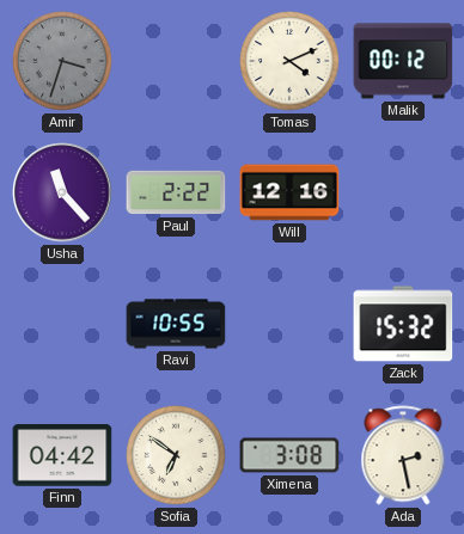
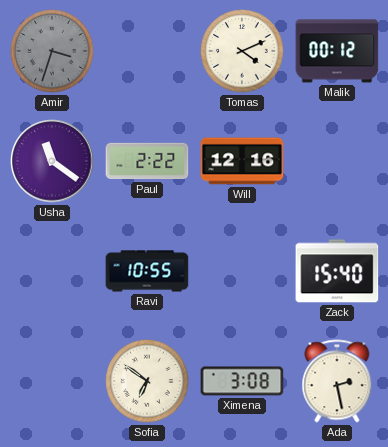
Usha: 11:23 -> 11:21 (52, 161)
Zack: 15:32 -> 15:40 (337, 271)
Finn: 04:42 -> none (62, 455)
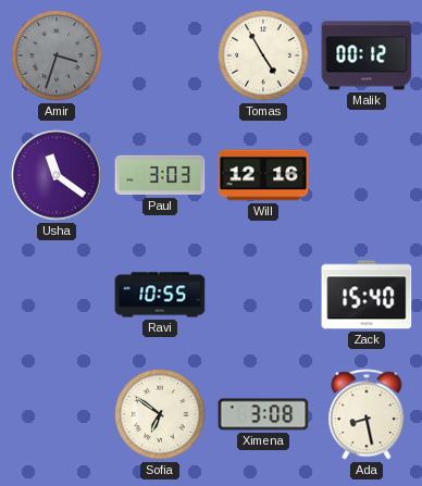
Tomas: 4:11 -> 4:55 (263, 55)
Paul: 2:22 -> 3:03 (160, 175)
Ada: 2:28 -> 8:28 (367, 414)
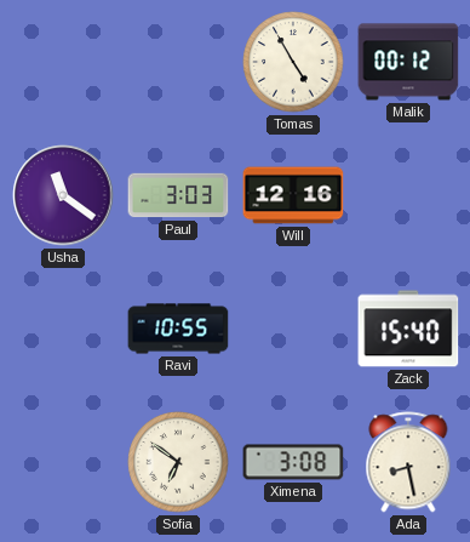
Amir: 3:33 -> none (57, 55)
